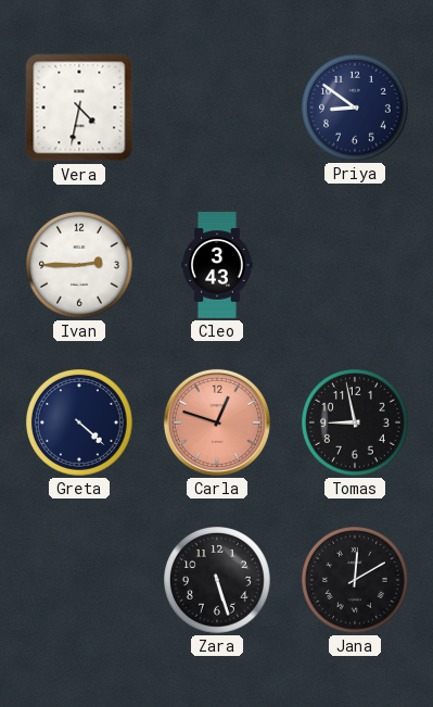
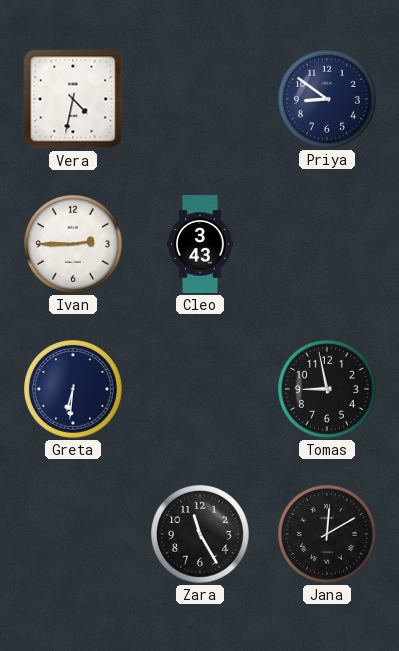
Greta: 4:22 -> 6:31 (74, 390)
Carla: 12:48 -> none (217, 422)
Zara: 5:27 -> 11:25 (201, 535)
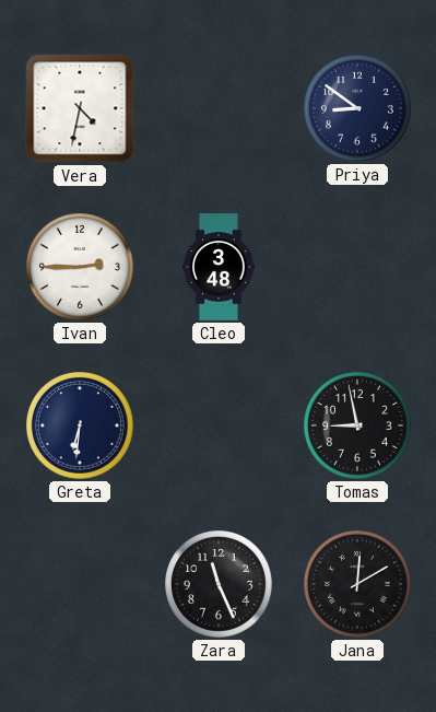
Cleo: 3:43 -> 3:48 (219, 267)
Zara: 11:25 -> 11:26 (220, 585)
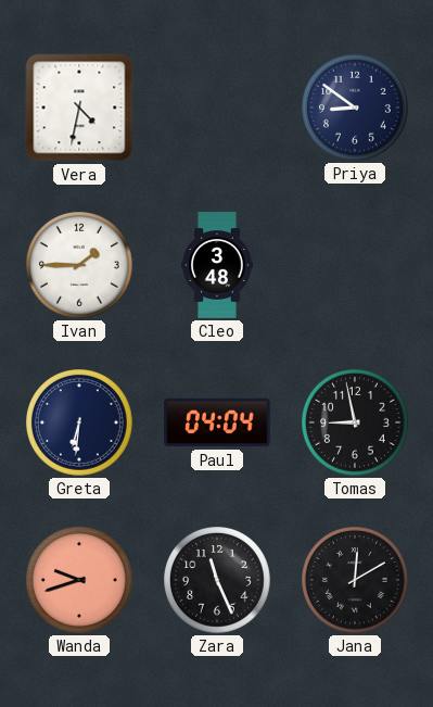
Ivan: 2:45 -> 1:45 (80, 266)
Paul: none -> 04:04 (217, 422)
Wanda: none -> 9:42 (80, 581)
